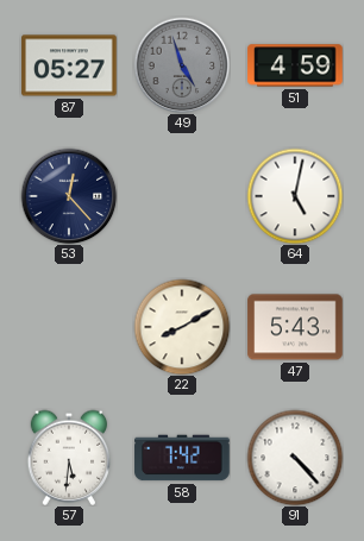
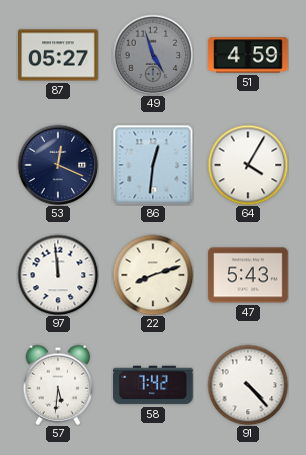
53: 12:23 -> 12:19 (58, 165)
86: none -> 12:31 (153, 165)
64: 5:02 -> 4:05 (248, 165)
97: none -> 11:59 (58, 275)
22: 8:10 -> 8:12 (153, 275)
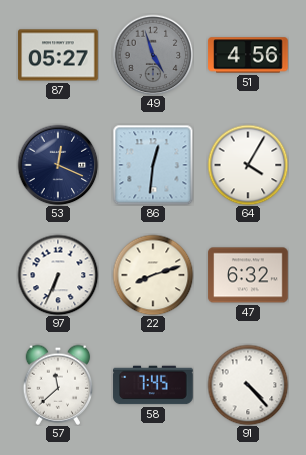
51: 4:59 -> 4:56 (248, 55)
97: 11:59 -> 6:34 (58, 275)
47: 5:43 -> 6:32 (248, 275)
57: 5:31 -> 11:38 (58, 385)
58: 7:42 -> 7:45 (153, 385)
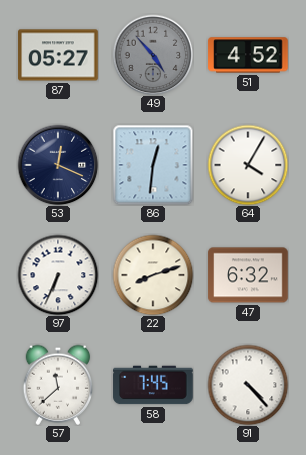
49: 4:57 -> 4:53 (153, 55)
51: 4:56 -> 4:52 (248, 55)
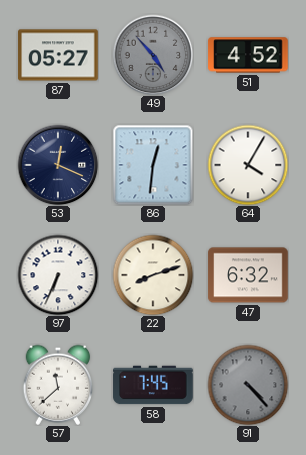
91 dial: white -> grey (248, 385)
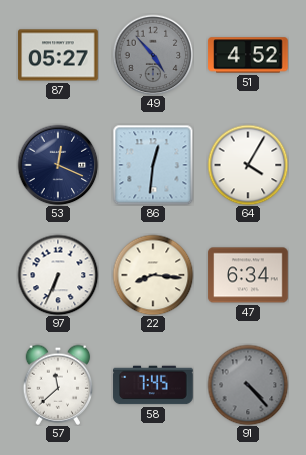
22: 8:12 -> 8:16 (153, 275)
47: 6:32 -> 6:34 (248, 275)
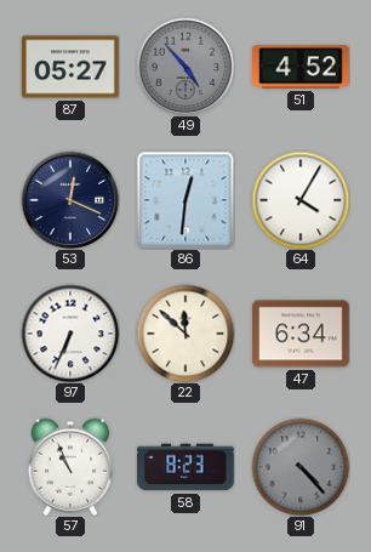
22: 8:16 -> 11:52 (185, 334)
57: 11:38 -> 10:56 (70, 467)
58: 7:45 -> 8:23 (185, 467)
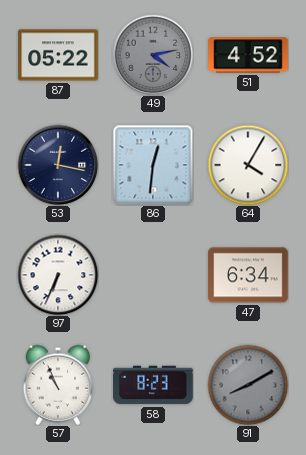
87: 05:27 -> 05:22 (58, 55)
49: 4:53 -> 4:13 (153, 55)
53: 12:19 -> 12:17 (58, 165)
22: 11:52 -> none (185, 334)
91: 4:23 -> 8:10 (248, 385)
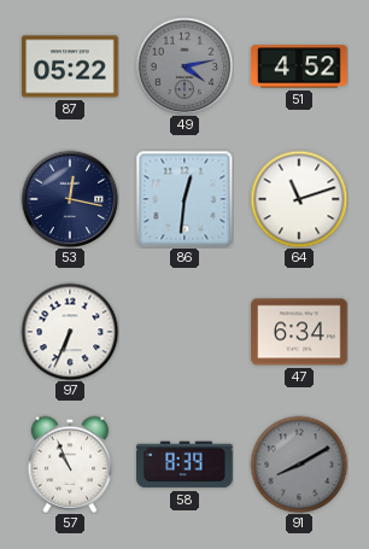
64: 4:05 -> 11:12 (299, 199)
58: 8:23 -> 8:39 (184, 465)
